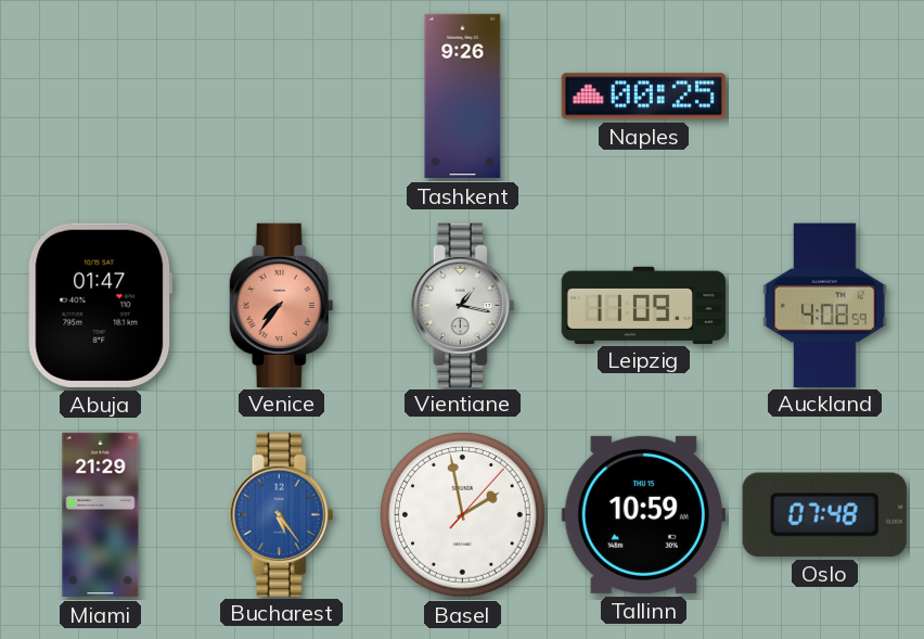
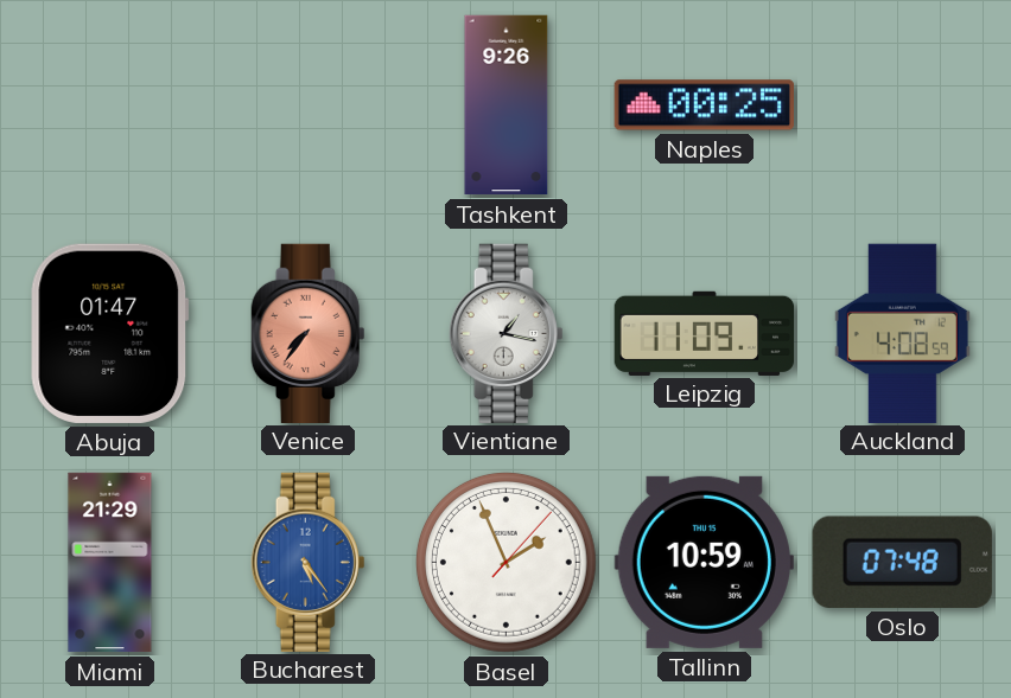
Basel: 1:58 -> 1:56 (506, 562)
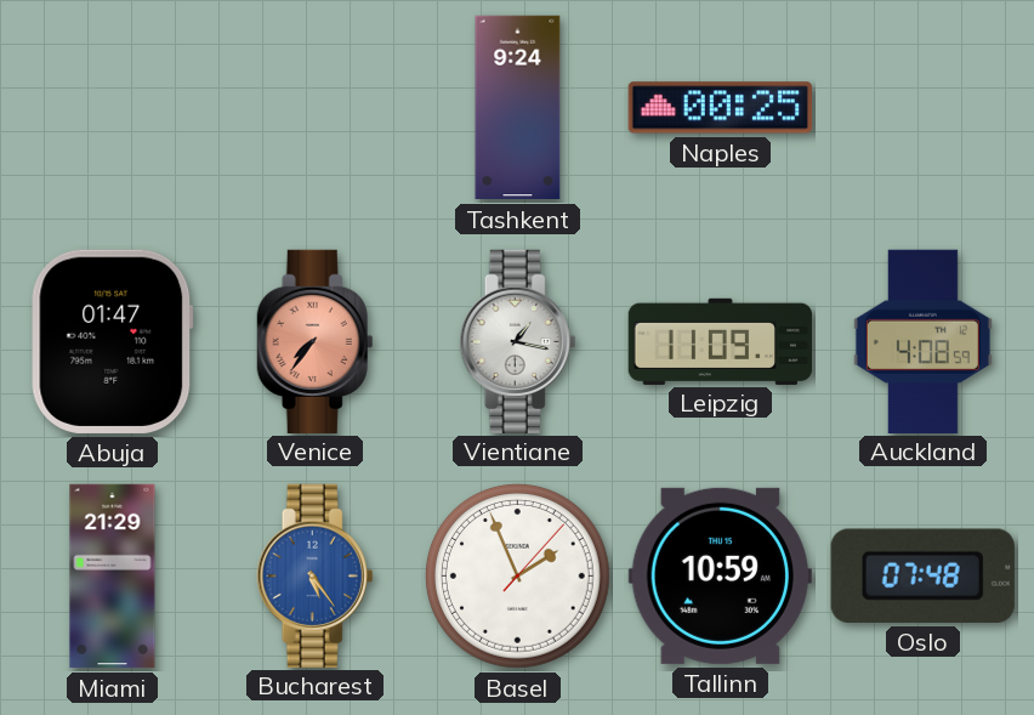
Tashkent: 9:26 -> 9:24 (518, 108)
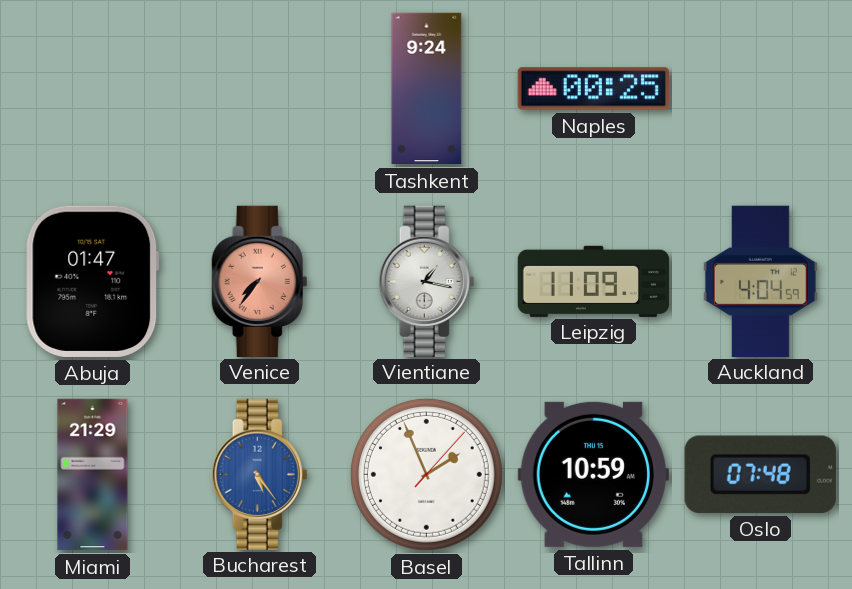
Auckland: 4:08 -> 4:04 (760, 281)
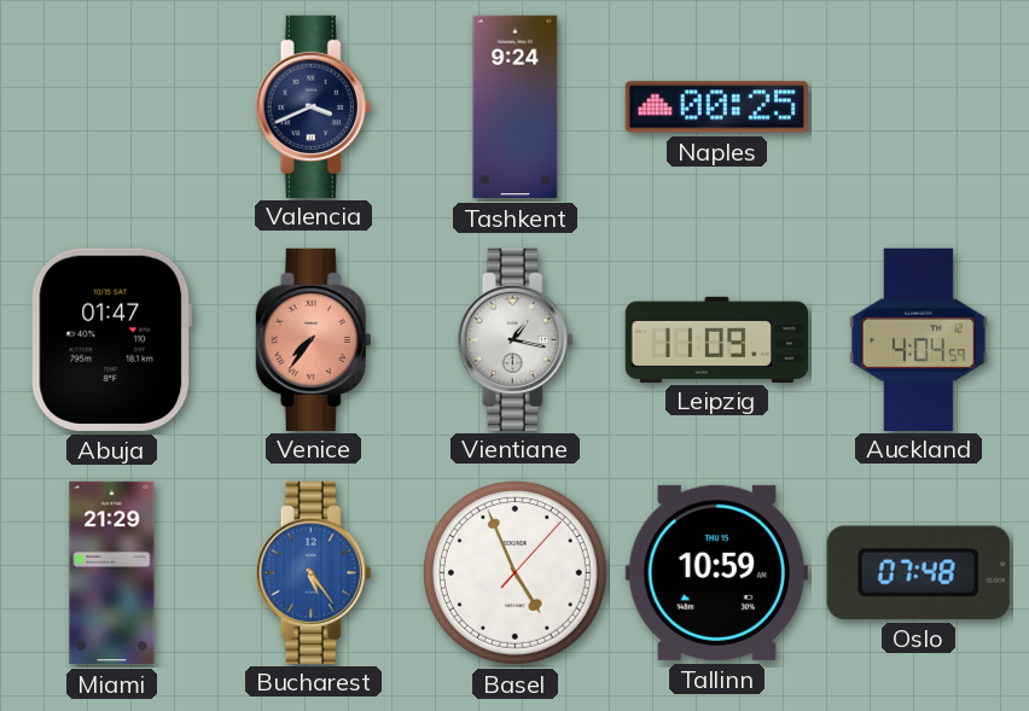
Valencia: none -> 3:41 (314, 106)
Basel: 1:56 -> 4:56 (514, 572)
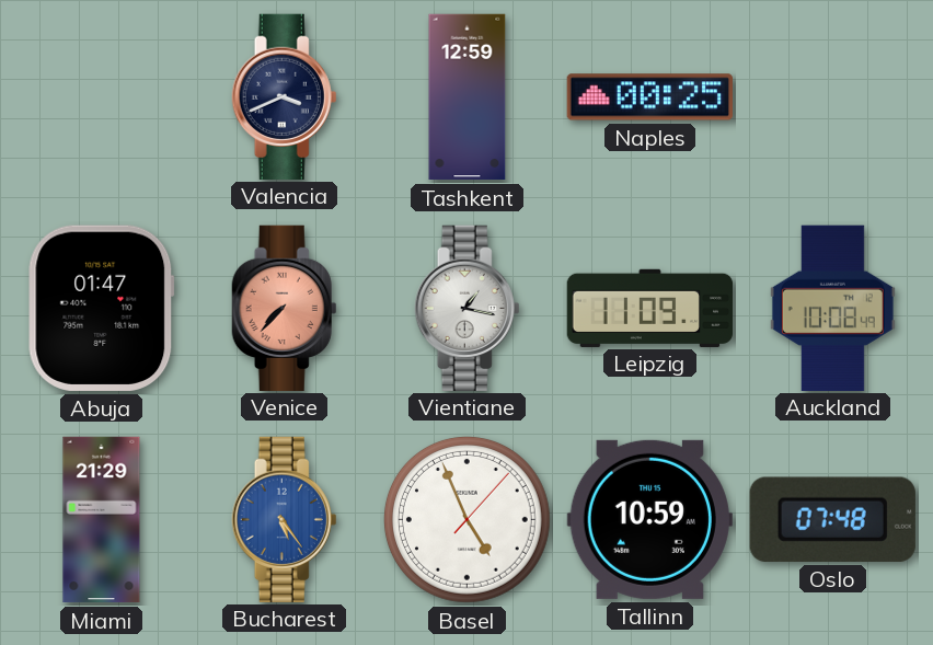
Tashkent: 9:24 -> 12:59 (468, 97)
Venice: 7:36 -> 7:37 (285, 308)
Auckland: 4:04 -> 10:08 (832, 308)
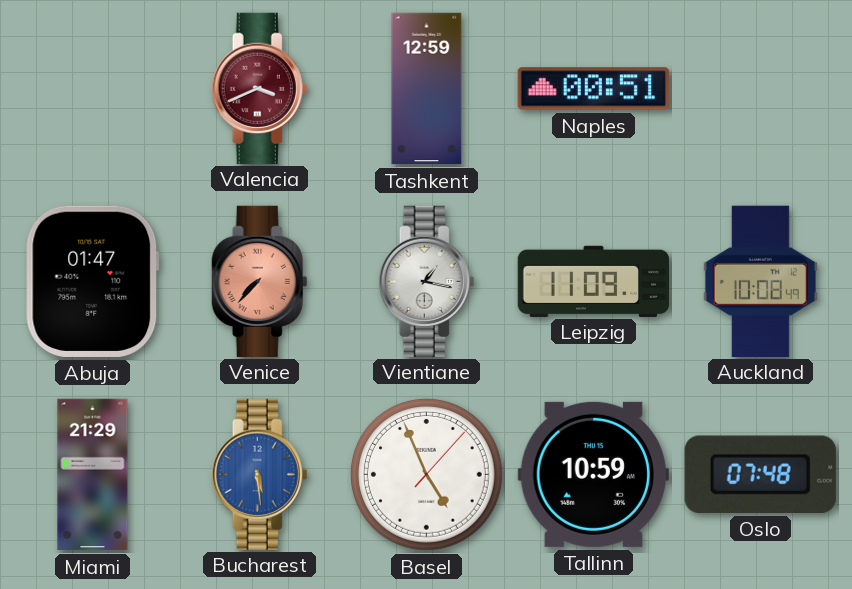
Valencia dial: navy -> burgundy (260, 88)
Naples: 00:25 -> 00:51 (593, 89)
Bucharest: 5:24 -> 5:29 (260, 474)
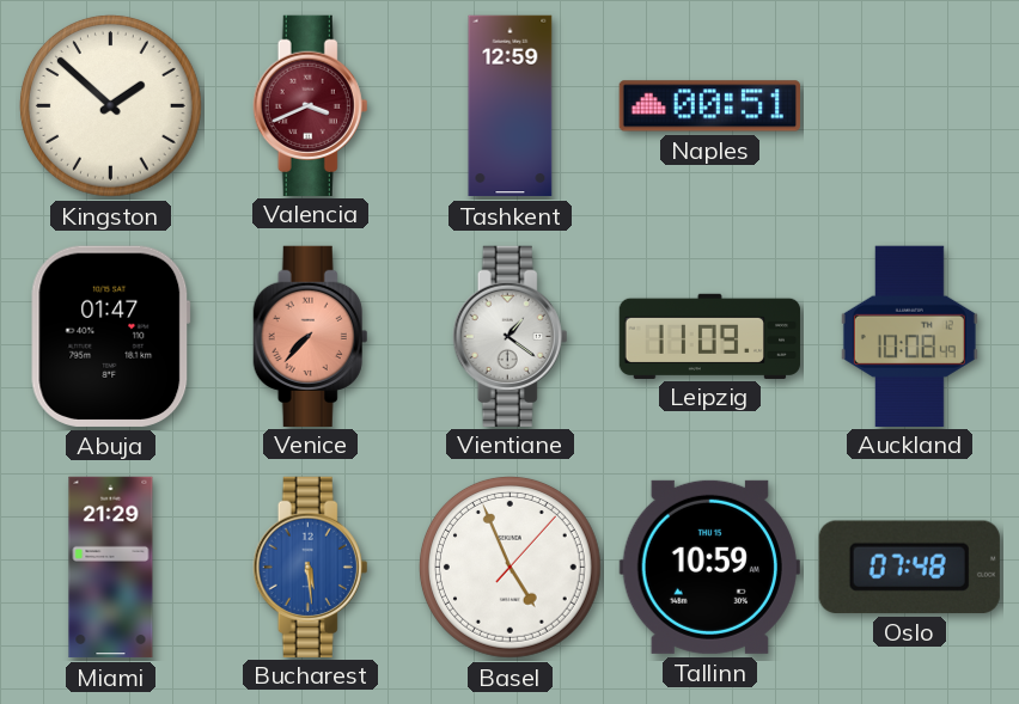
Kingston: none -> 1:52 (110, 105)
Vientiane: 1:17 -> 1:21 (511, 336)
